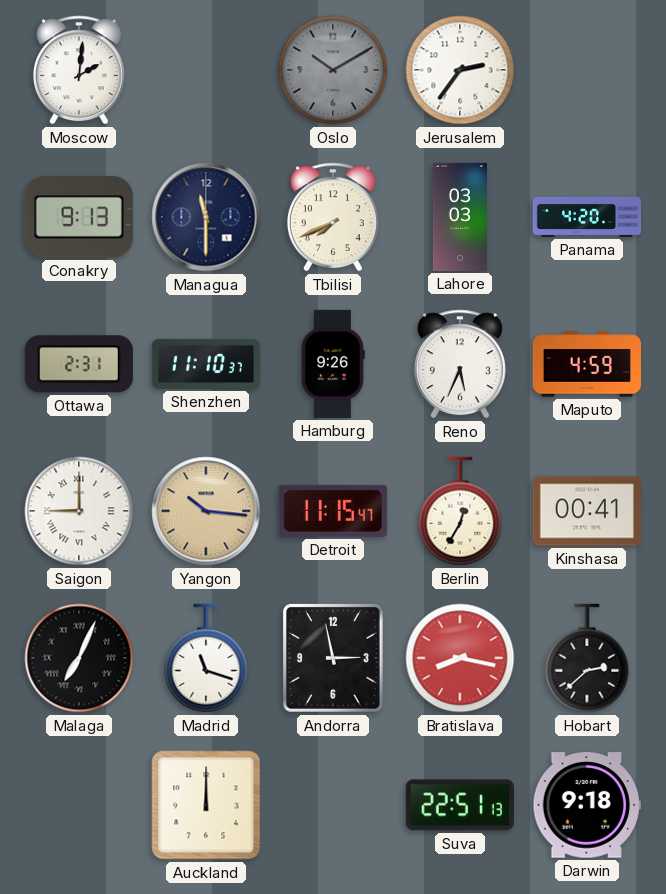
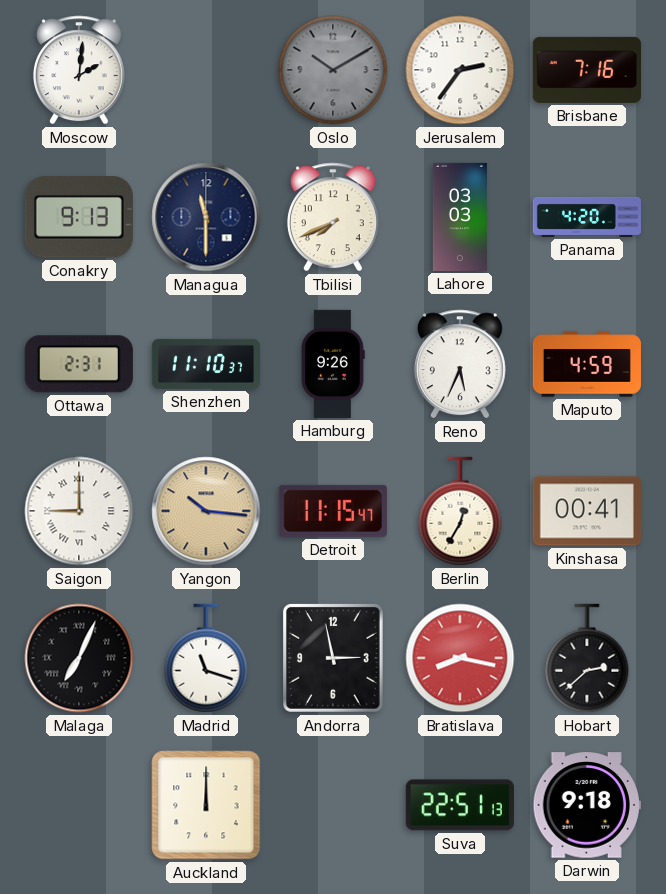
Brisbane: none -> 7:16 (587, 70)
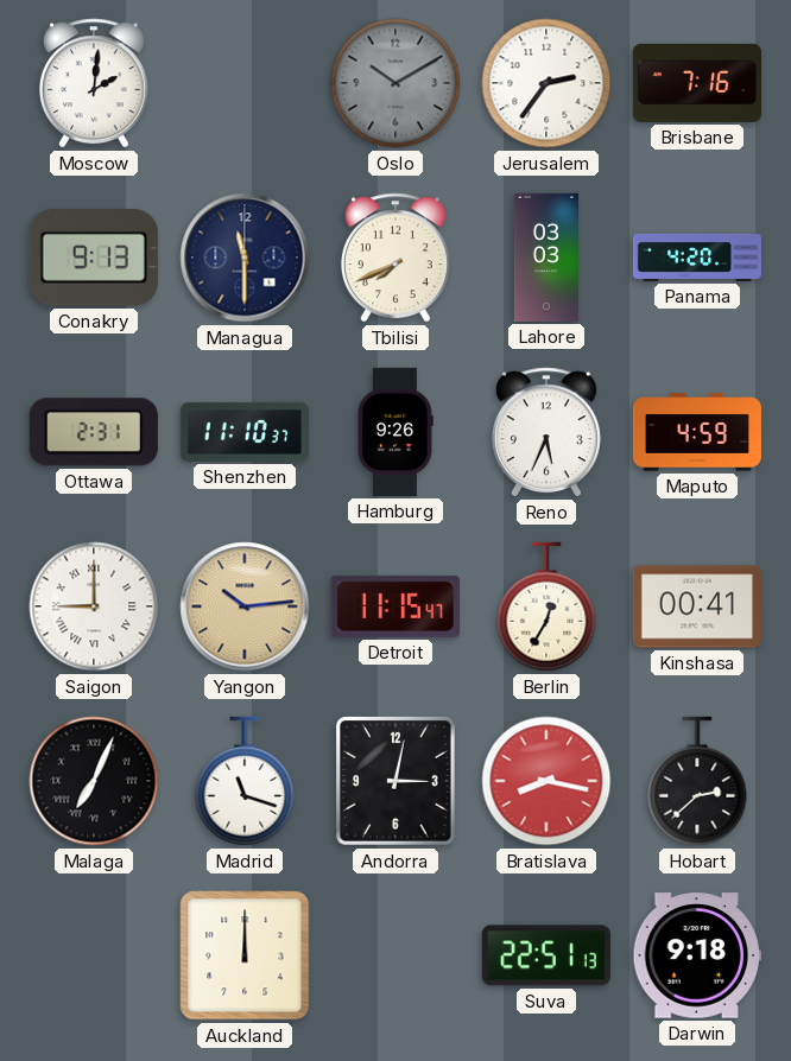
Yangon: 10:16 -> 10:14 (245, 606)
Andorra: 2:58 -> 3:02 (395, 781)
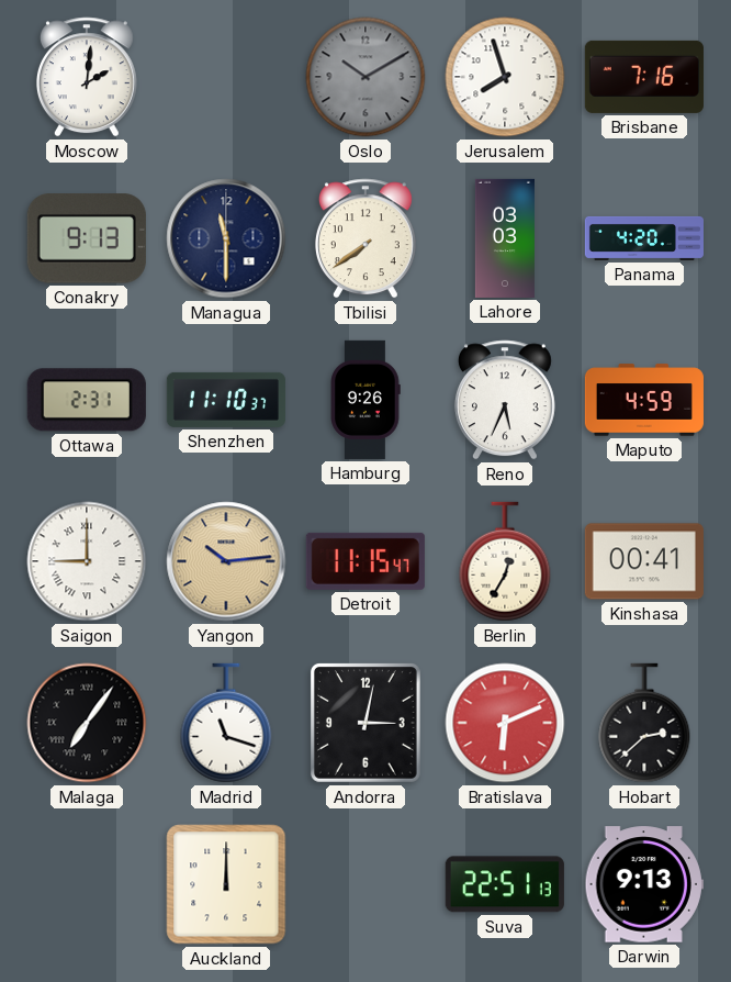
Jerusalem: 2:36 -> 7:57 (505, 77)
Tbilisi: 7:41 -> 7:39 (365, 238)
Malaga: 7:04 -> 7:06 (87, 723)
Bratislava: 8:17 -> 6:11 (505, 723)
Darwin: 9:18 -> 9:13 (644, 884)
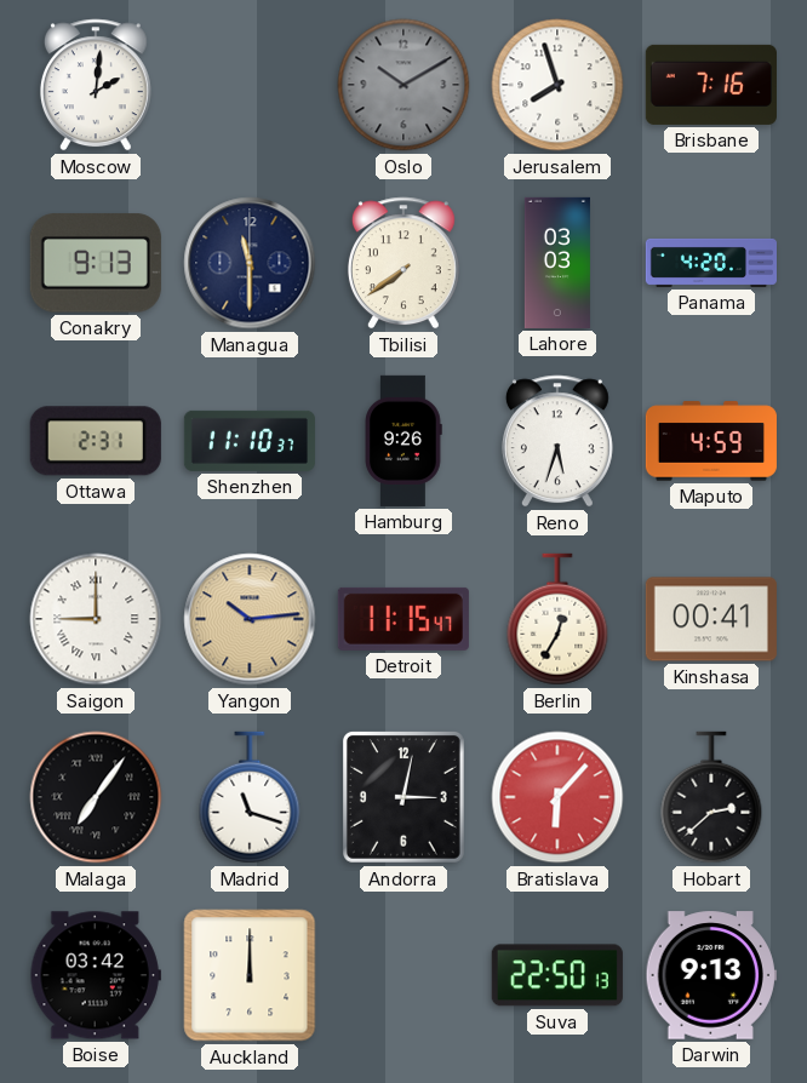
Reno: 5:34 -> 5:33 (557, 441)
Bratislava: 6:11 -> 6:07 (557, 797)
Boise: none -> 03:42 (96, 975)
Suva: 22:51 -> 22:50 (557, 975)
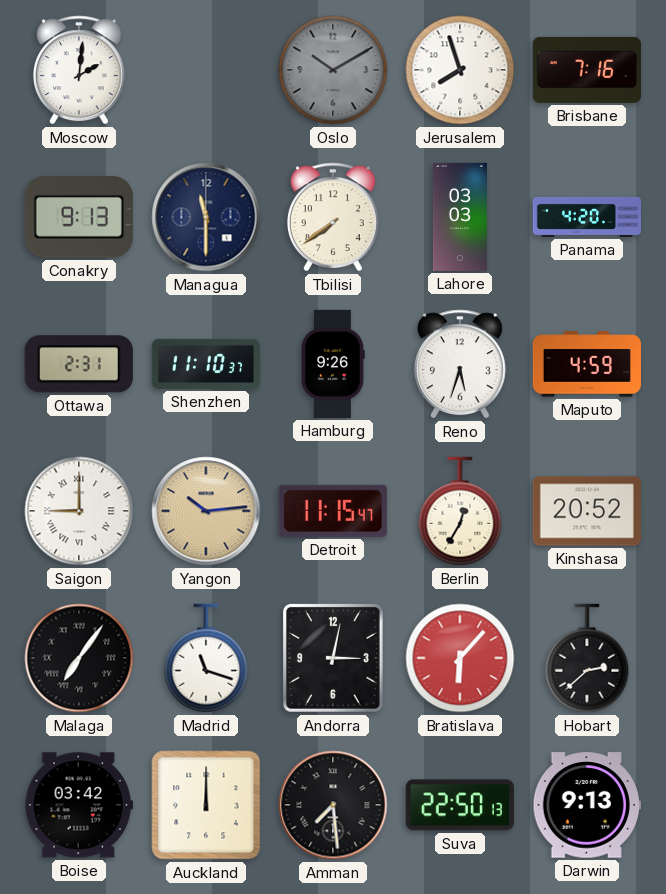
Kinshasa: 00:41 -> 20:52 (587, 511)
Amman: none -> 7:29 (333, 805)
